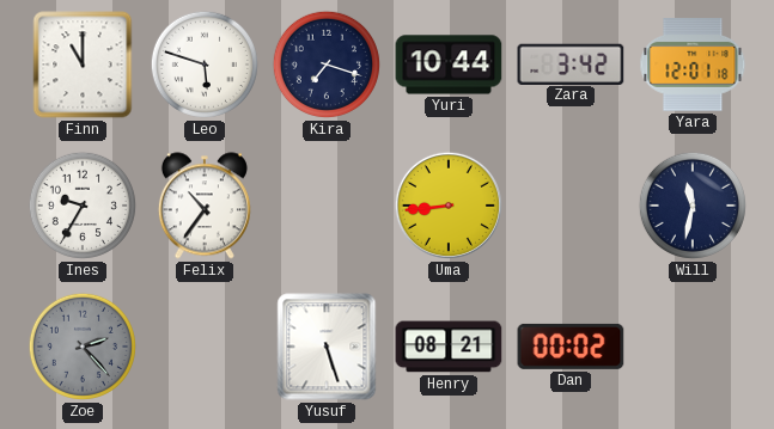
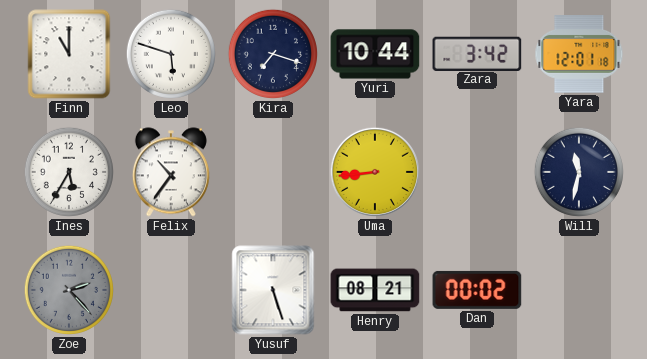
Ines: 9:35 -> 5:35 (68, 172)
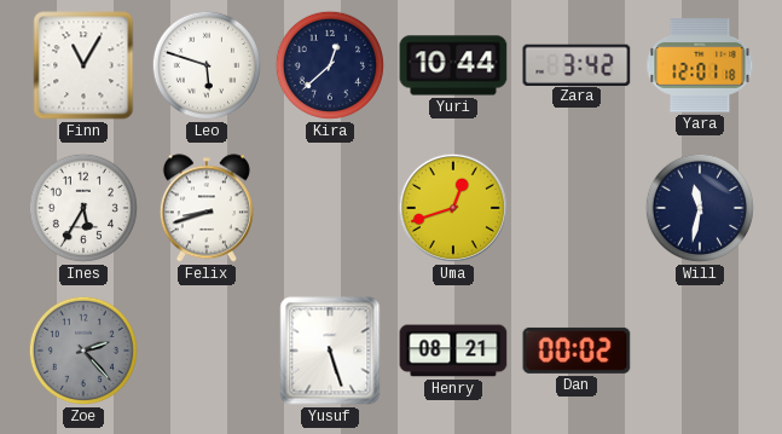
Finn: 11:00 -> 11:05 (83, 65)
Kira: 7:18 -> 12:38 (329, 65)
Felix: 10:36 -> 8:42 (207, 208)
Uma: 8:44 -> 12:42 (453, 208)
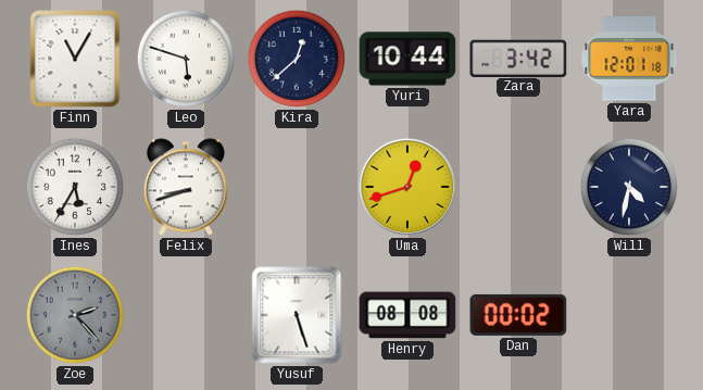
Will: 11:32 -> 4:32 (628, 187)
Henry: 08:21 -> 08:08 (407, 315)
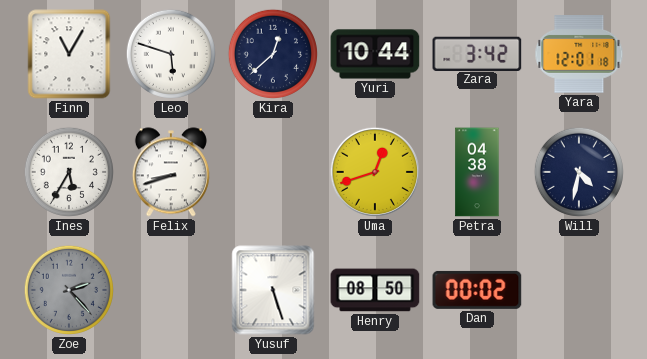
Petra: none -> 04:38 (477, 172)
Henry: 08:08 -> 08:50 (375, 290)
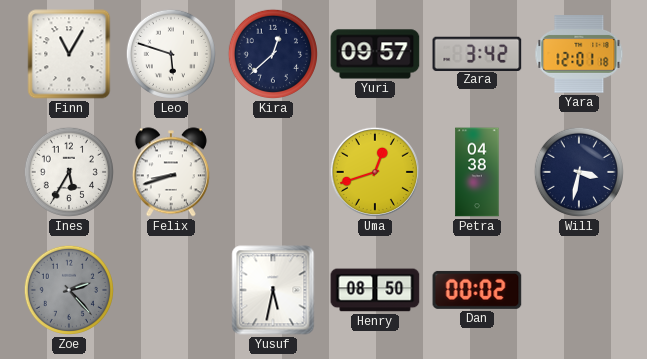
Yuri: 10:44 -> 09:57 (375, 54)
Will: 4:32 -> 3:32 (578, 172)
Yusuf: 5:27 -> 5:32 (273, 290)
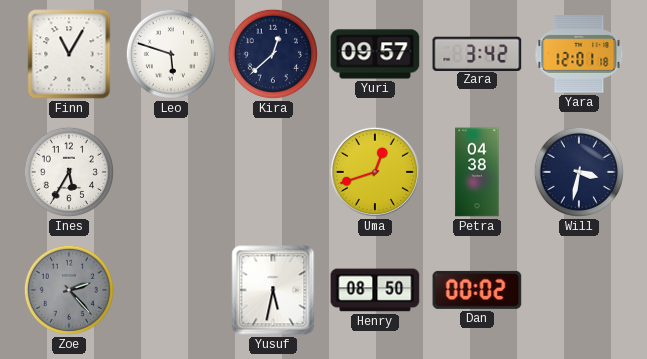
Felix: 8:42 -> none (171, 172)
